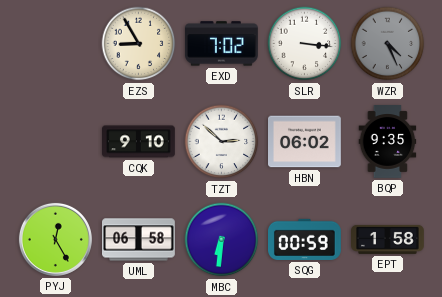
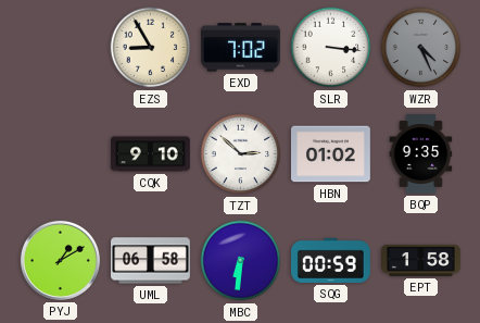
HBN: 06:02 -> 01:02 (331, 154)
PYJ: 12:25 -> 1:10 (60, 260)
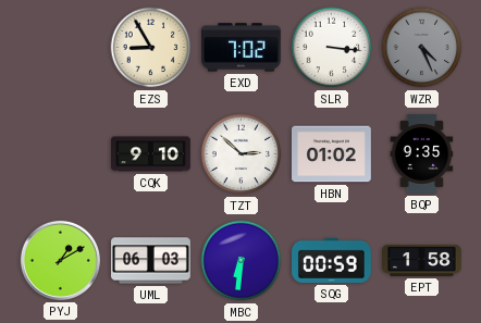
UML: 06:58 -> 06:03 (151, 261)
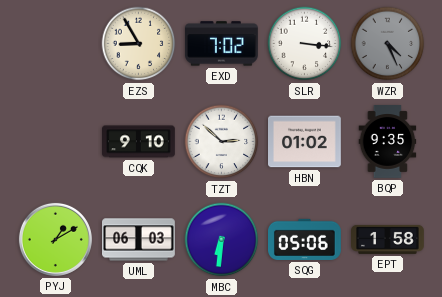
SQG: 00:59 -> 05:06 (305, 239)
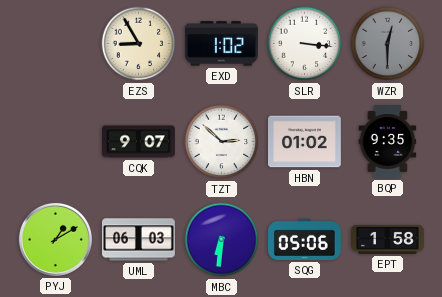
EXD: 7:02 -> 1:02 (221, 44)
WZR: 4:26 -> 12:30 (388, 44)
CQK: 9:10 -> 9:07 (139, 142)
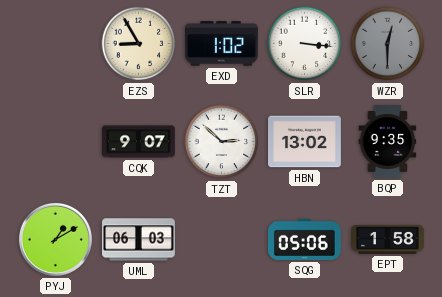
HBN: 01:02 -> 13:02 (305, 142)
MBC: 6:31 -> none (222, 240)
